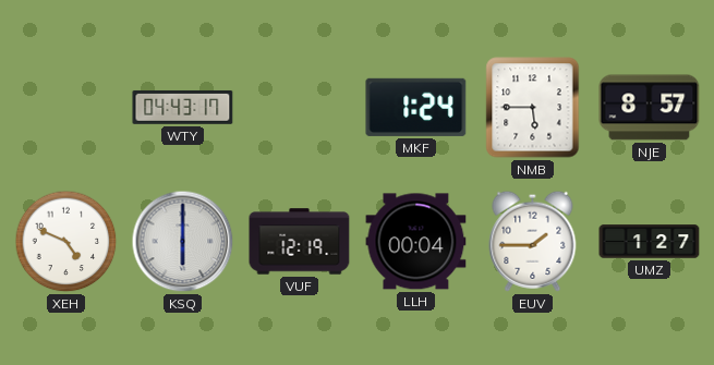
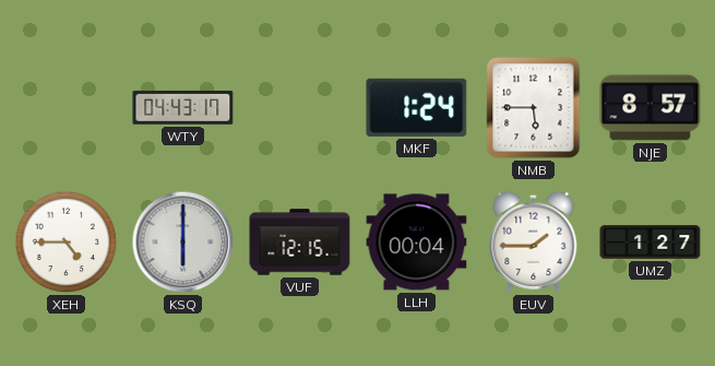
XEH: 4:49 -> 4:45 (67, 243)
VUF: 12:19 -> 12:15 (300, 243)
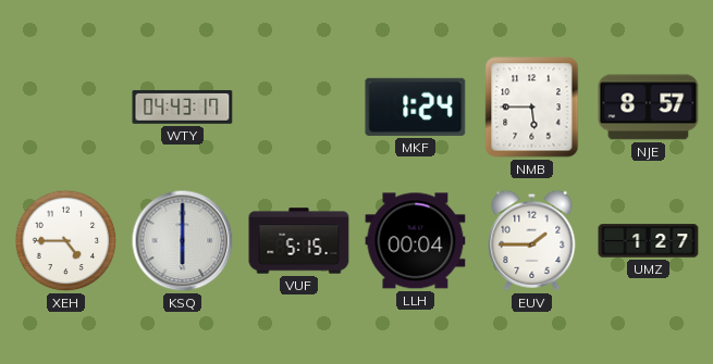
VUF: 12:15 -> 5:15 (299, 241)
